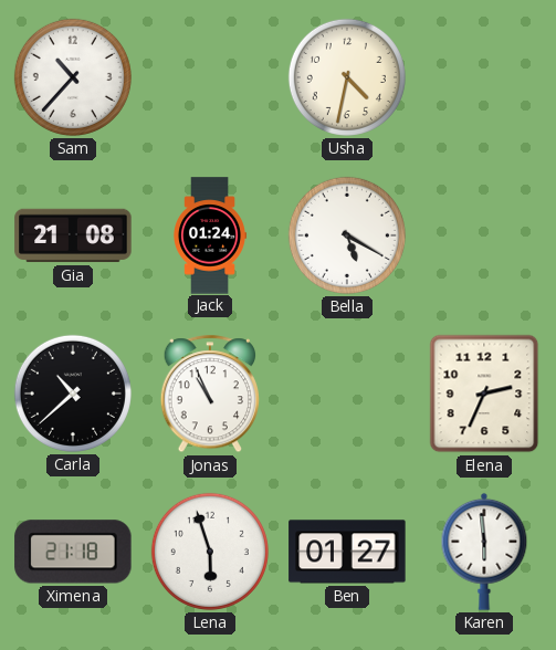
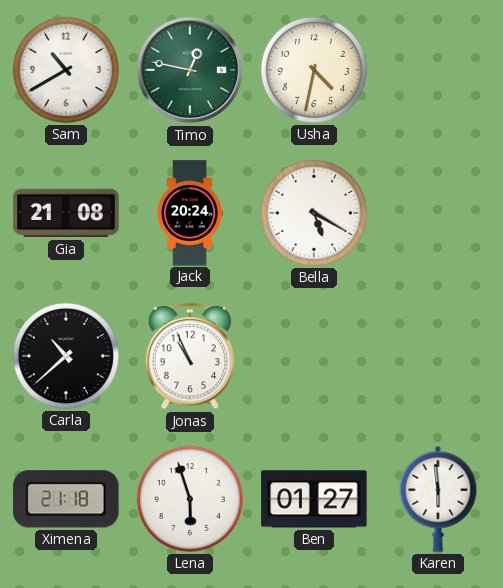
Sam: 10:37 -> 10:40 (66, 70)
Timo: none -> 12:47 (190, 70)
Jack: 01:24 -> 20:24 (190, 213)
Elena: 2:34 -> none (484, 394)
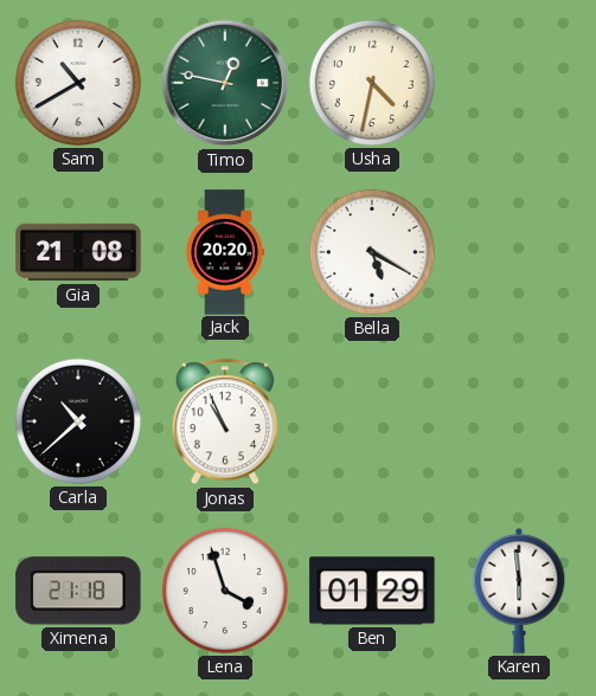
Jack: 20:24 -> 20:20 (225, 252)
Lena: 5:57 -> 3:57 (225, 591)
Ben: 01:27 -> 01:29 (372, 591)
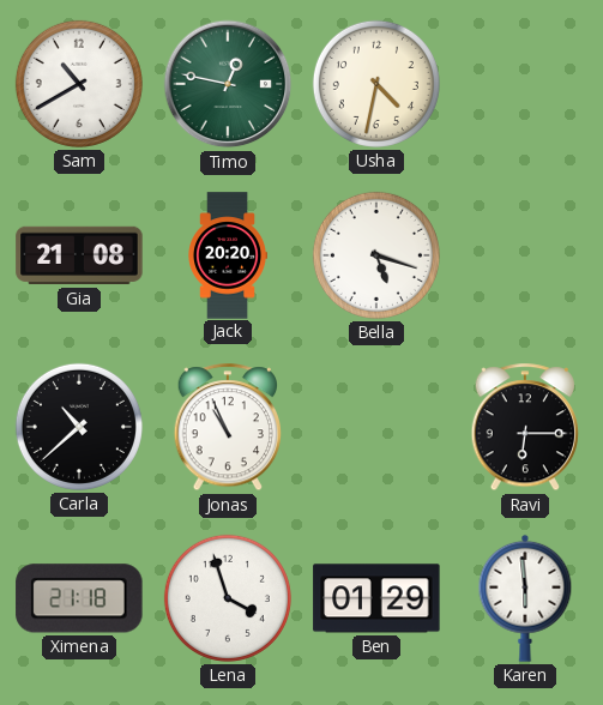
Bella: 5:20 -> 5:18 (376, 255)
Ravi: none -> 6:15 (524, 428)
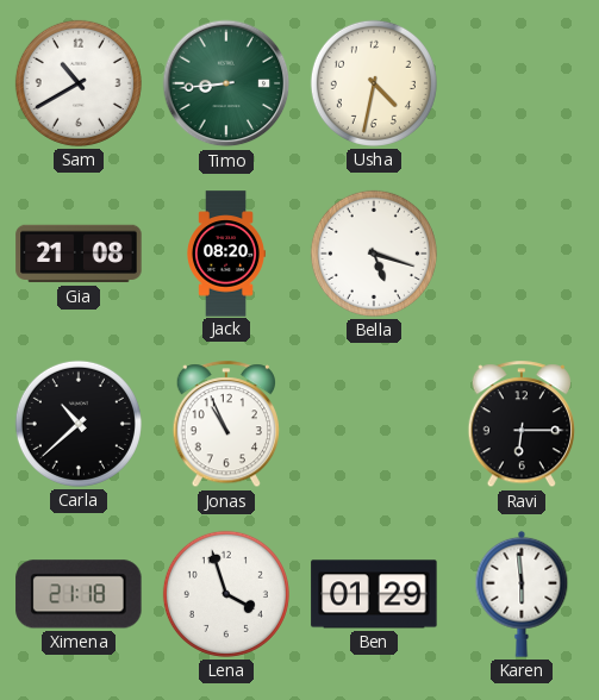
Timo: 12:47 -> 8:44 (226, 83)
Jack: 20:20 -> 08:20 (226, 254)
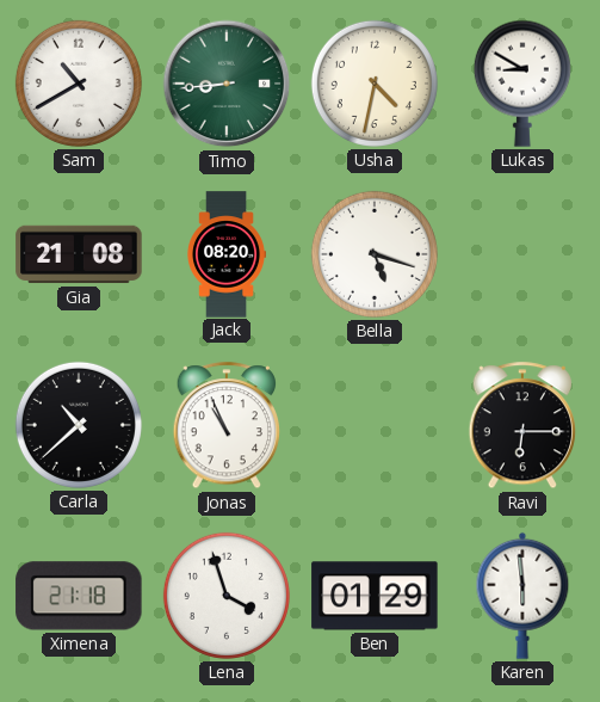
Lukas: none -> 8:50 (522, 84)
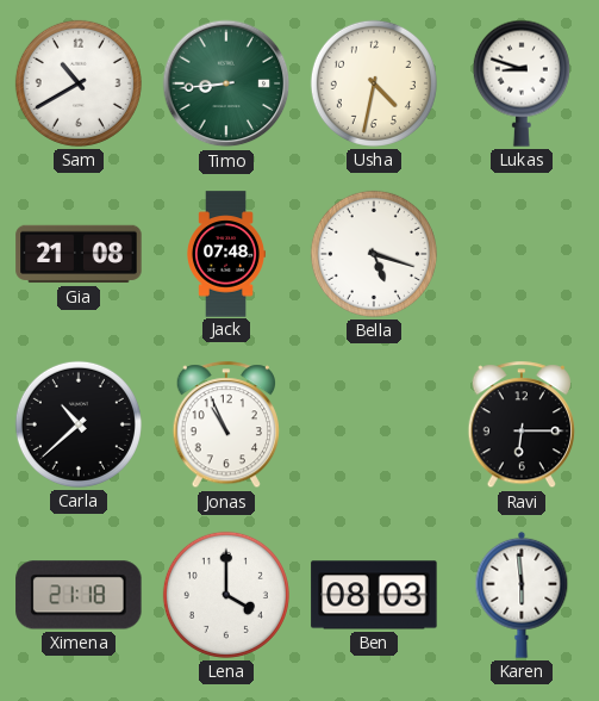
Lukas: 8:50 -> 8:48 (522, 83)
Jack: 08:20 -> 07:48 (226, 254)
Lena: 3:57 -> 4:00 (226, 595)
Ben: 01:29 -> 08:03 (374, 595)
